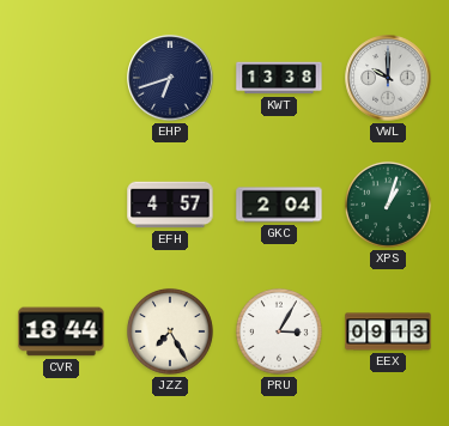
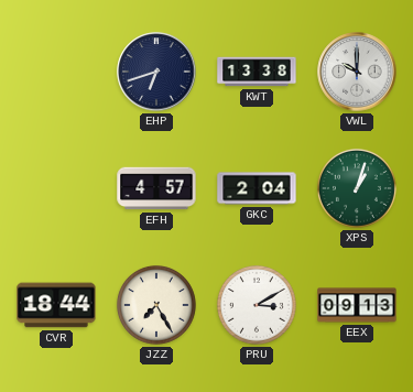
PRU: 3:05 -> 3:10 (257, 305)
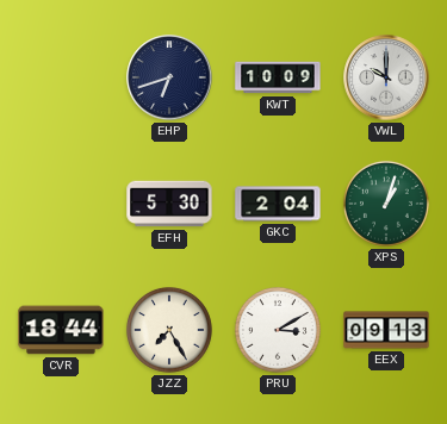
KWT: 13:38 -> 10:09 (278, 77)
EFH: 4:57 -> 5:30 (169, 204)
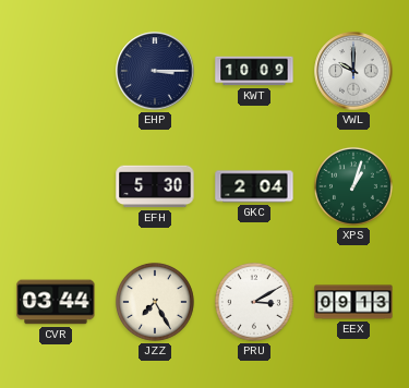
EHP: 6:42 -> 3:15 (155, 71)
CVR: 18:44 -> 03:44 (56, 302)
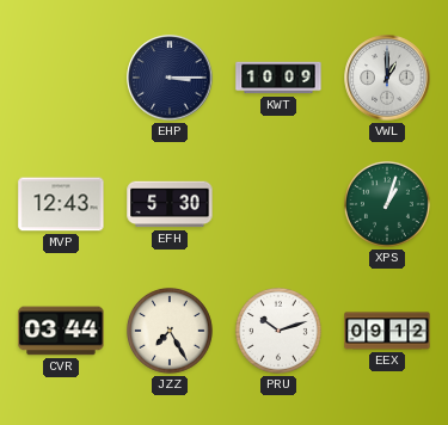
VWL: 10:00 -> 1:00 (387, 78)
MVP: none -> 12:43 (61, 204)
GKC: 2:04 -> none (254, 186)
PRU: 3:10 -> 10:12 (278, 331)
EEX: 09:13 -> 09:12 (387, 331)
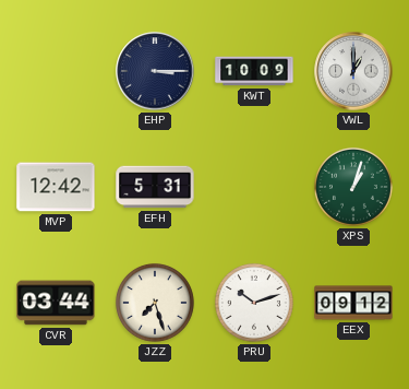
MVP: 12:43 -> 12:42 (56, 187)
EFH: 5:30 -> 5:31 (155, 187)
JZZ: 7:25 -> 7:27 (155, 303)
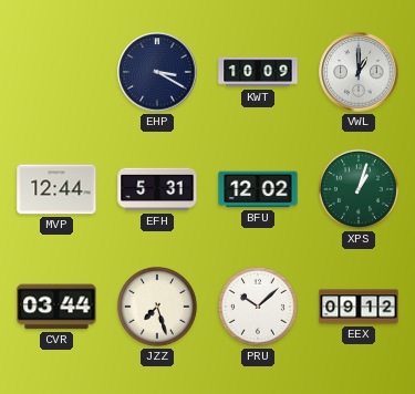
EHP: 3:15 -> 3:20 (157, 72)
MVP: 12:42 -> 12:44 (56, 189)
BFU: none -> 12:02 (258, 189)
PRU: 10:12 -> 10:08 (258, 307)
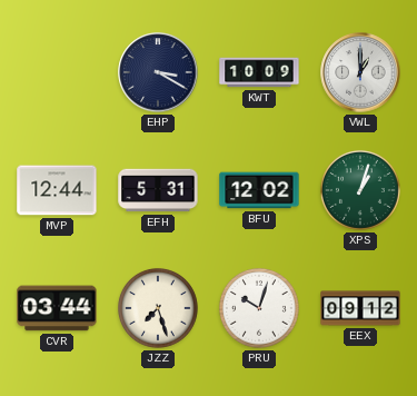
PRU: 10:08 -> 10:03 (259, 308)
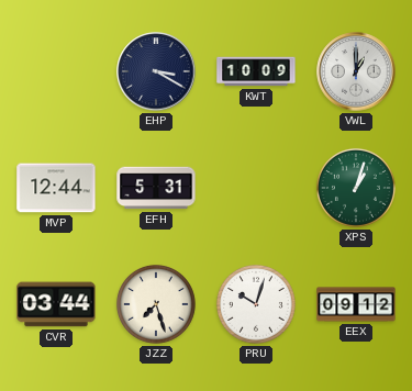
BFU: 12:02 -> none (259, 190)
